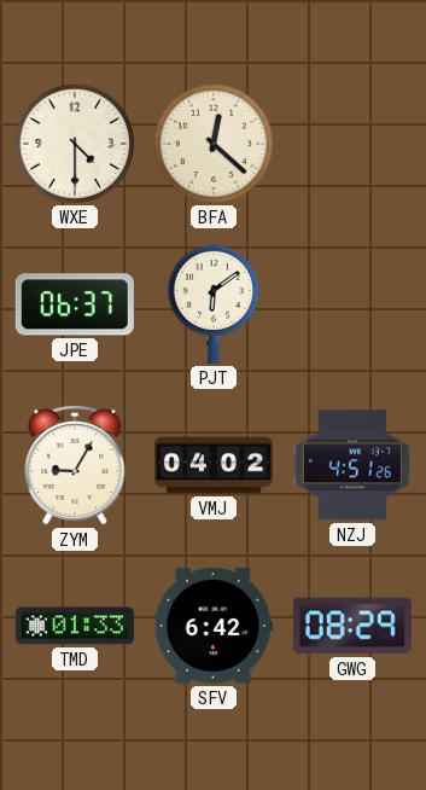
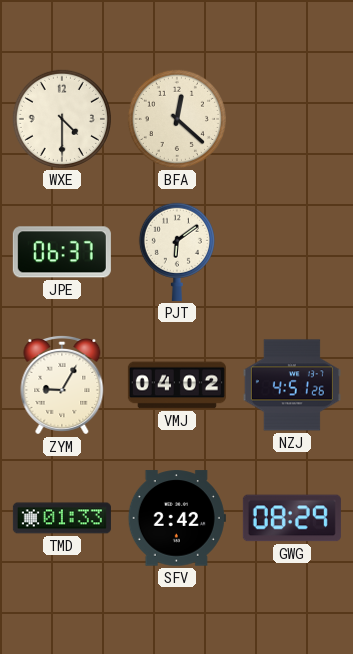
SFV: 6:42 -> 2:42 (177, 518)
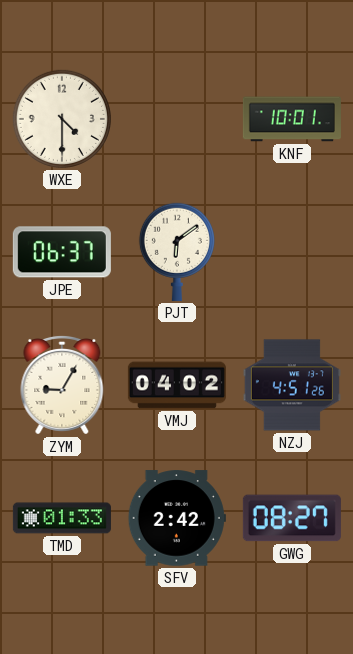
BFA: 12:22 -> none (177, 119)
KNF: none -> 10:01 (292, 119)
GWG: 08:29 -> 08:27 (292, 518)
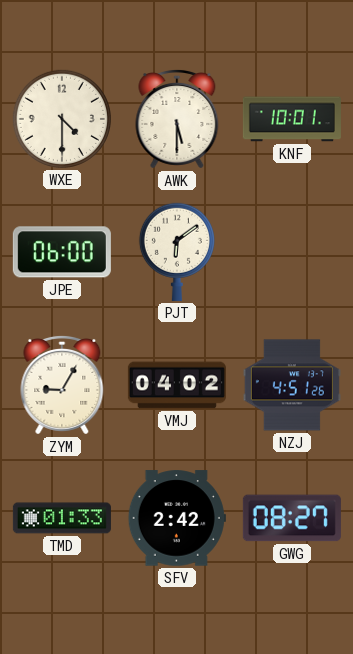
AWK: none -> 5:30 (177, 120)
JPE: 06:37 -> 06:00 (62, 252)
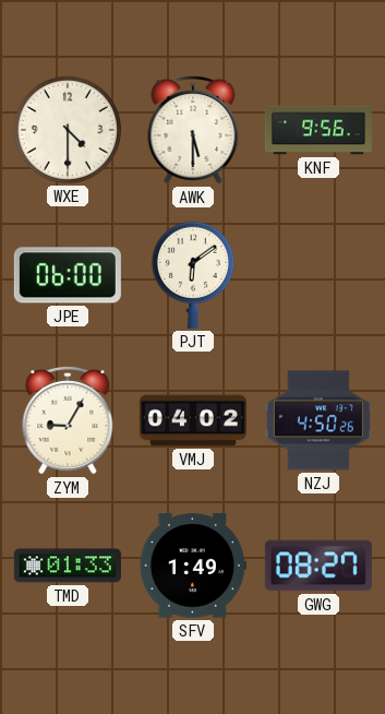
KNF: 10:01 -> 9:56 (318, 130)
NZJ: 4:51 -> 4:50 (318, 420)
SFV: 2:42 -> 1:49 (193, 566)
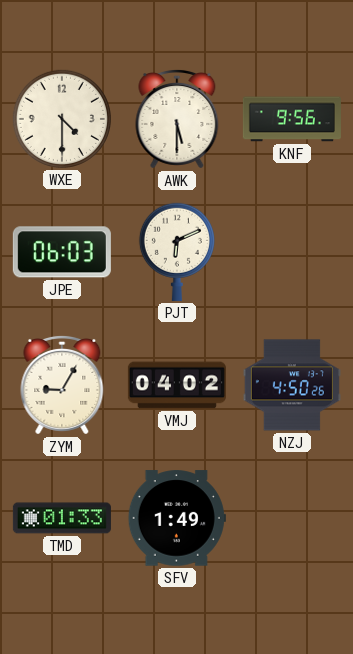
JPE: 06:00 -> 06:03 (62, 252)
PJT: 6:09 -> 6:11 (177, 252)
GWG: 08:27 -> none (318, 566)
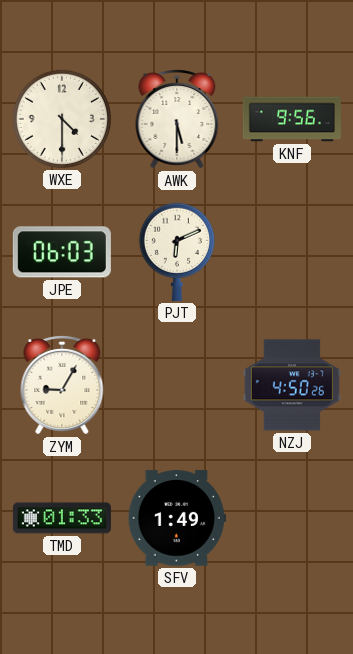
VMJ: 04:02 -> none (177, 385)
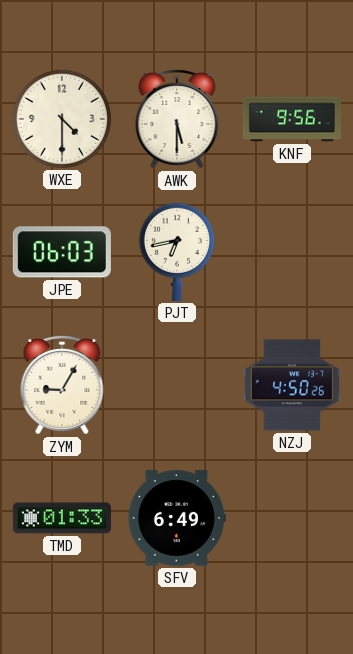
PJT: 6:11 -> 6:43 (177, 252)
SFV: 1:49 -> 6:49 (177, 518)
